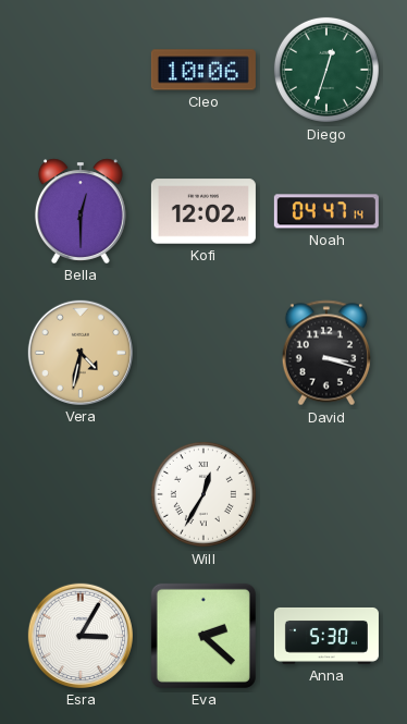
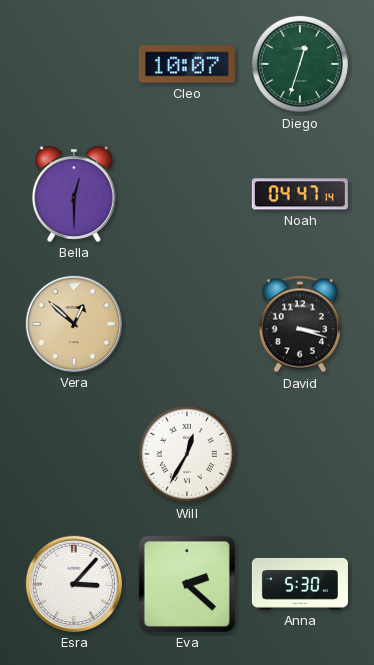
Cleo: 10:06 -> 10:07 (187, 64)
Kofi: 12:02 -> none (203, 211)
Vera: 4:32 -> 12:52 (74, 324)
Esra: 3:05 -> 3:07 (74, 584)
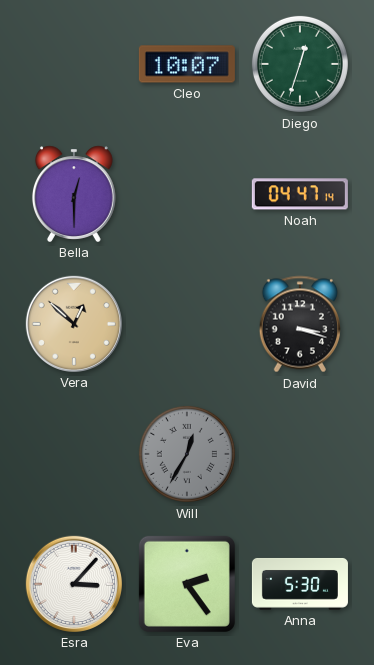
Will dial: white -> grey (187, 454)
Eva: 2:22 -> 2:24 (187, 584)
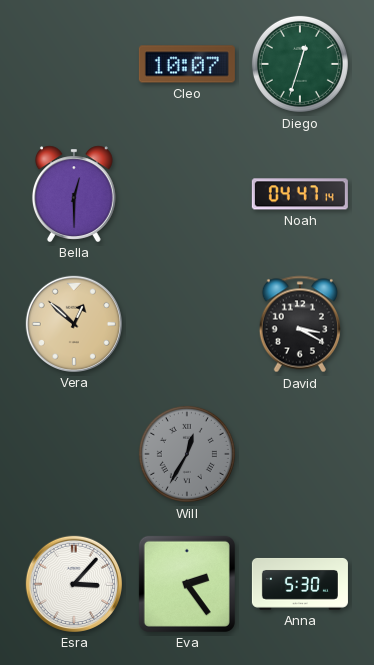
David: 3:18 -> 3:20 (300, 324)
